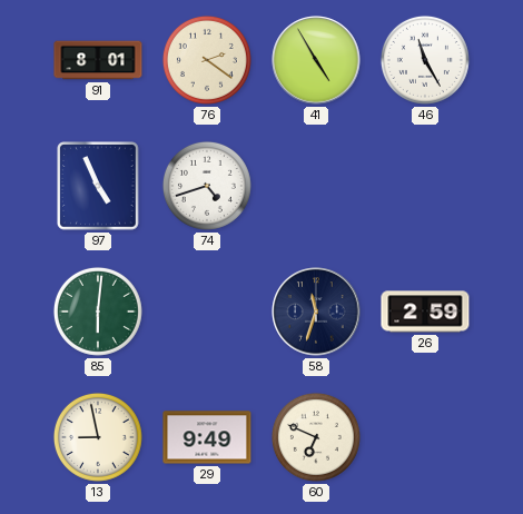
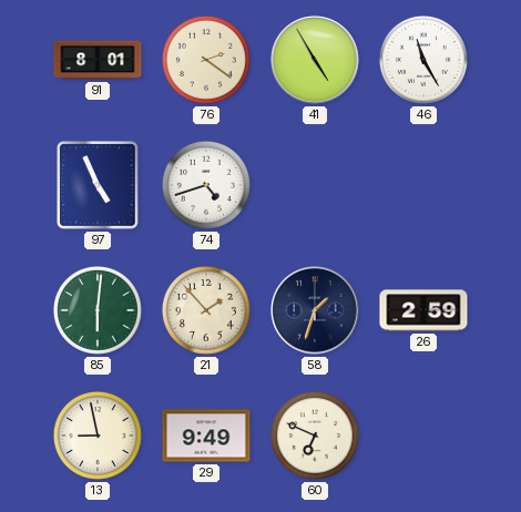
21: none -> 1:53 (206, 310)
58: 11:33 -> 1:33 (315, 310)
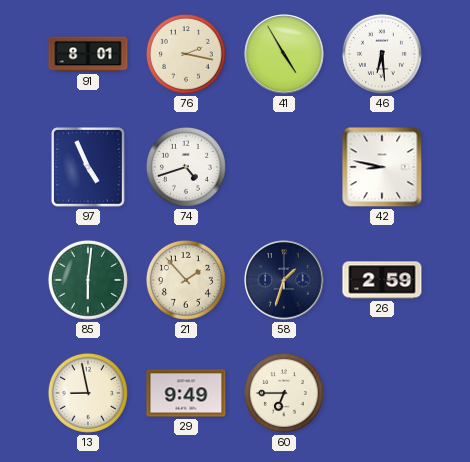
76: 2:21 -> 2:17 (186, 54)
46: 11:25 -> 6:29 (382, 54)
42: none -> 8:47 (382, 167)
60: 6:49 -> 6:45 (284, 393)
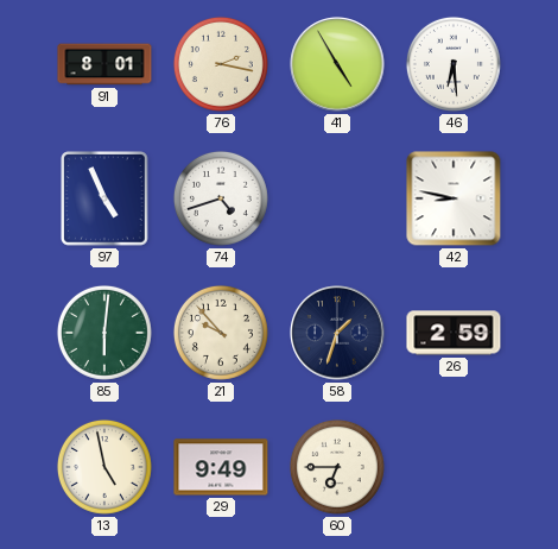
21: 1:53 -> 9:53 (221, 333)
13: 8:58 -> 4:58 (104, 467)
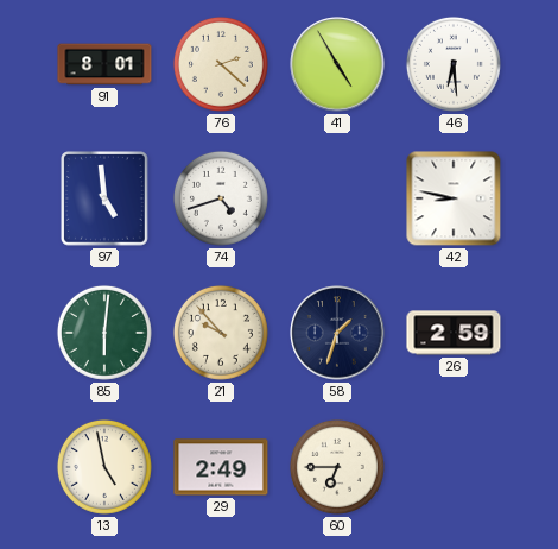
76: 2:17 -> 2:22 (221, 64)
97: 4:56 -> 4:59 (106, 198)
29: 9:49 -> 2:49 (221, 467)
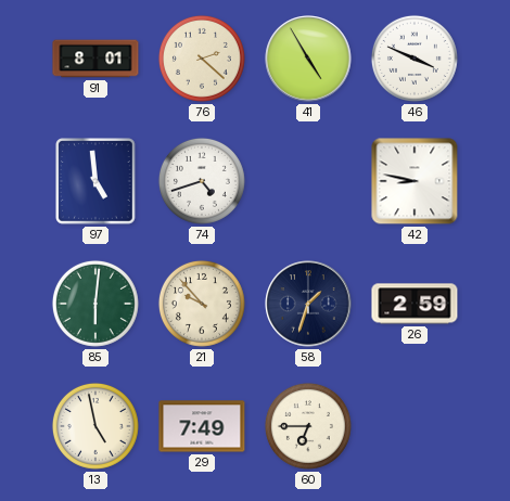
46: 6:29 -> 3:49 (415, 59)
29: 2:49 -> 7:49 (202, 426)
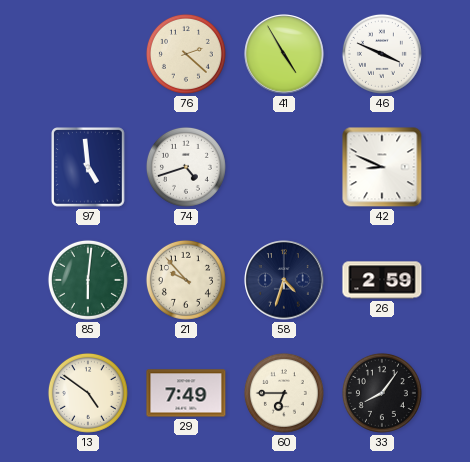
91: 8:01 -> none (95, 59)
42: 8:47 -> 8:49 (382, 167)
58: 1:33 -> 4:33 (284, 280)
13: 4:58 -> 4:51 (88, 393)
33: none -> 8:06 (382, 393)
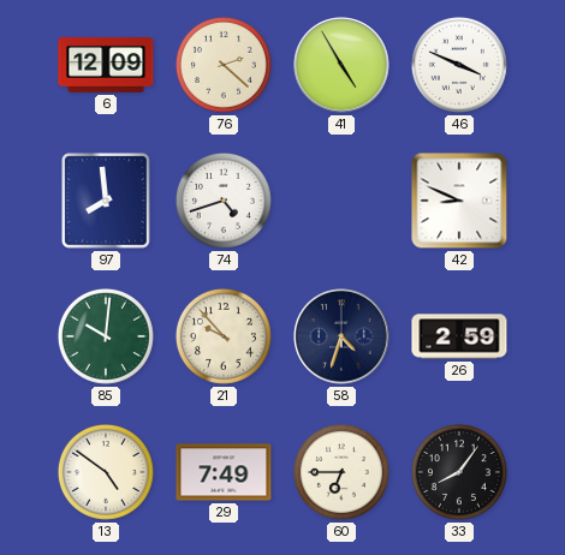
6: none -> 12:09 (106, 66)
97: 4:59 -> 7:59 (107, 201)
85: 6:01 -> 10:01 (106, 336)
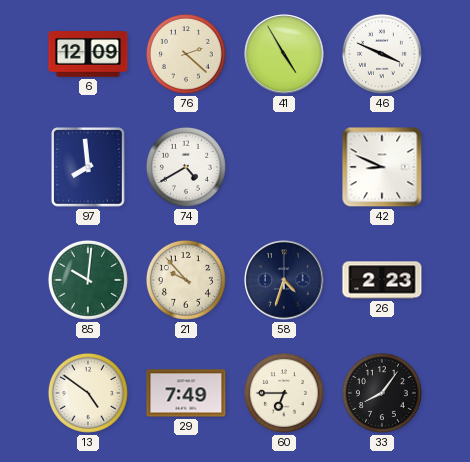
74: 4:42 -> 4:40 (186, 167)
26: 2:59 -> 2:23 (382, 280)
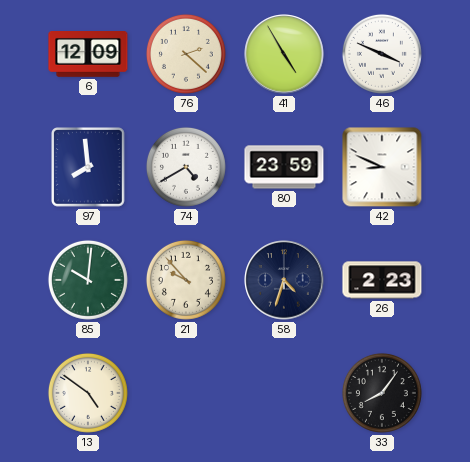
80: none -> 23:59 (284, 167)
29: 7:49 -> none (186, 393)
60: 6:45 -> none (284, 393)
